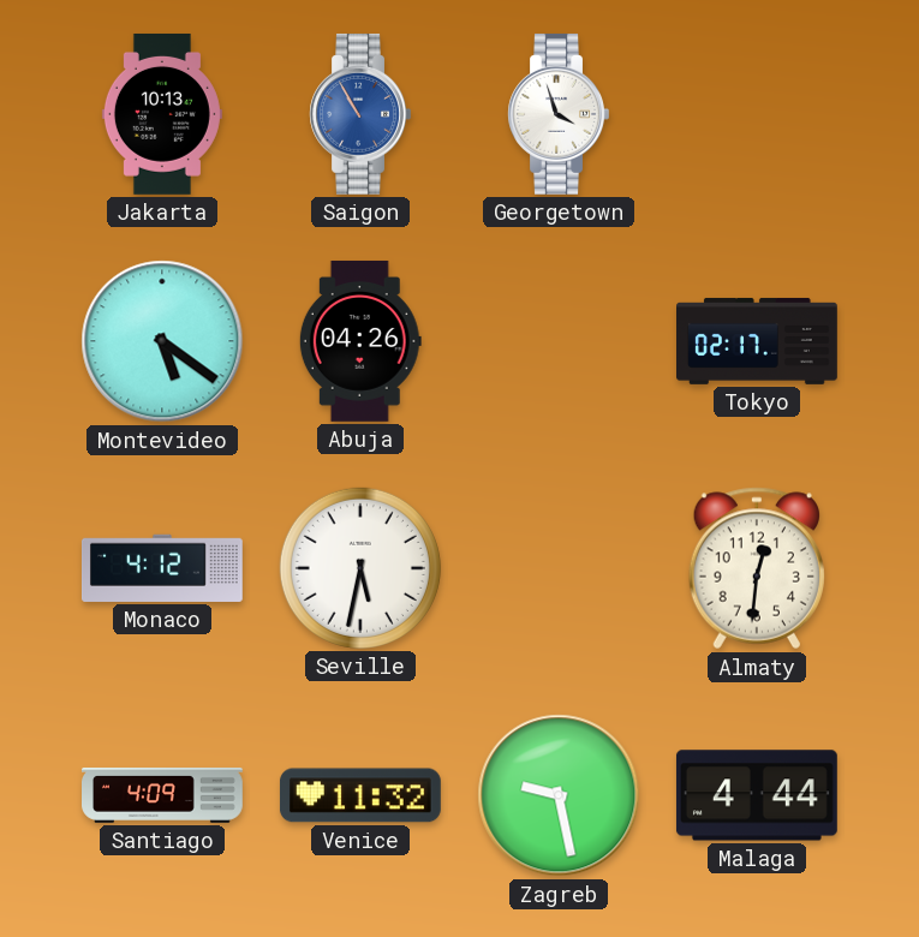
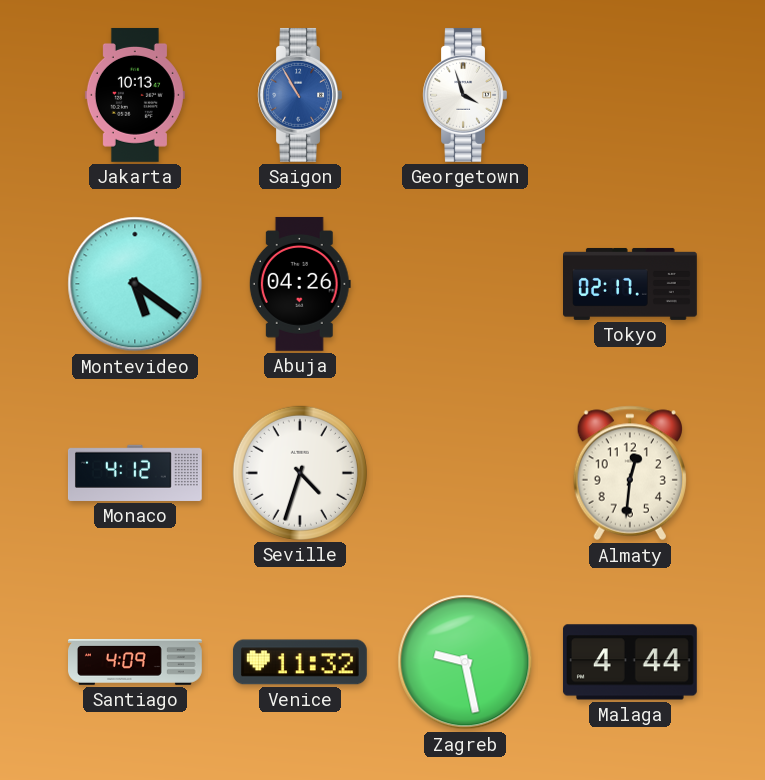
Seville: 5:32 -> 4:33 (300, 473)
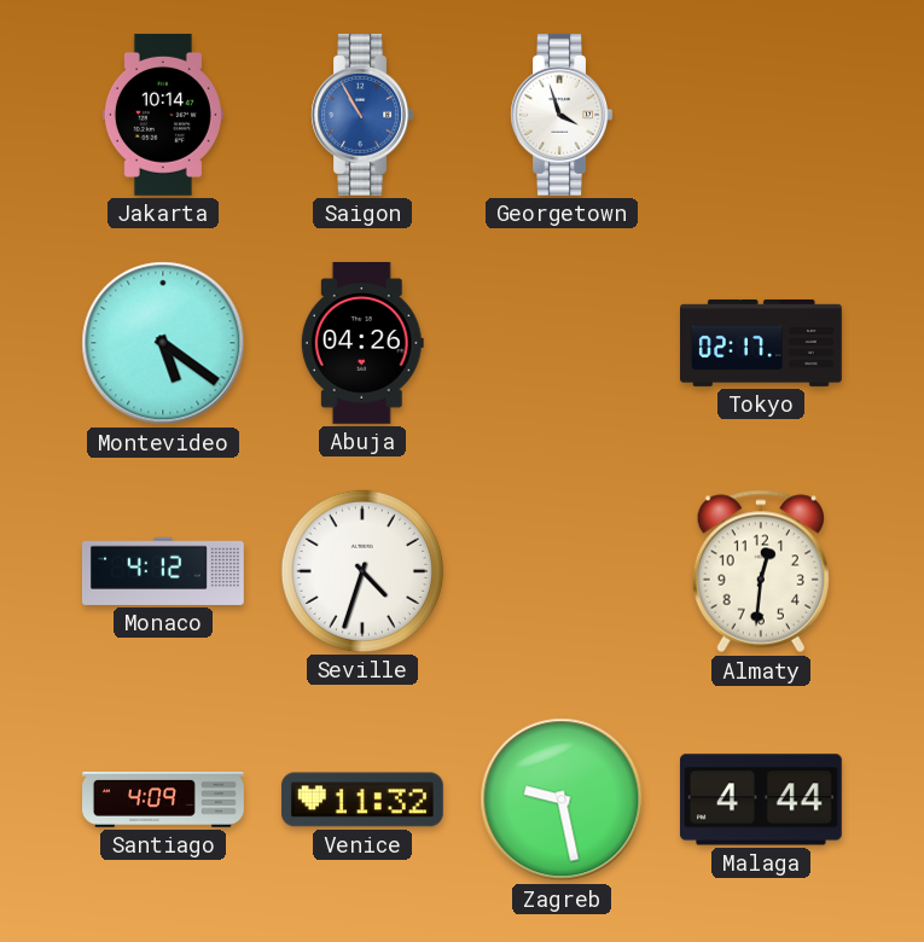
Jakarta: 10:13 -> 10:14 (163, 115)
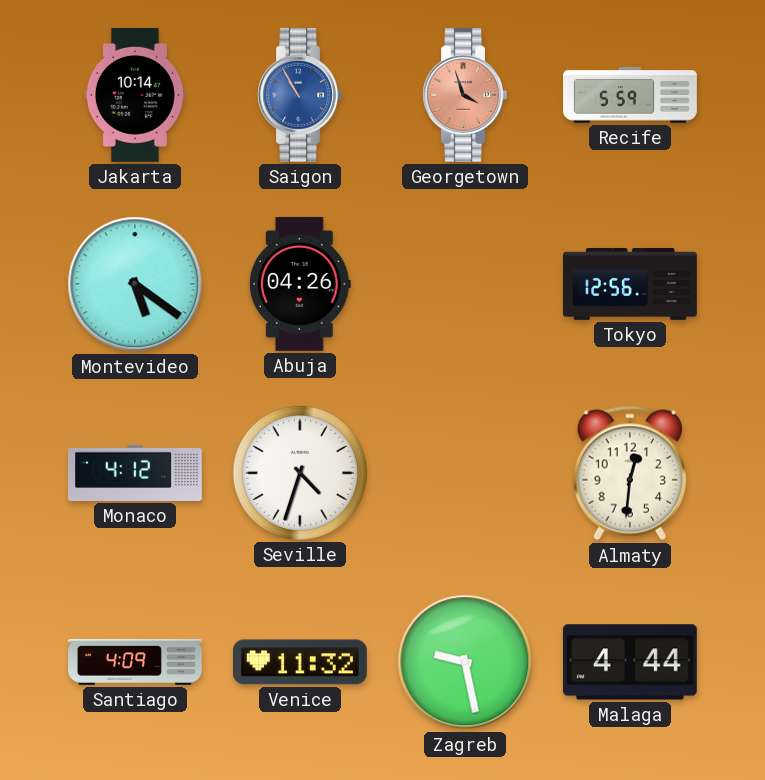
Georgetown dial: white -> salmon (465, 95)
Recife: none -> 5:59 (630, 95)
Tokyo: 02:17 -> 12:56 (631, 284)
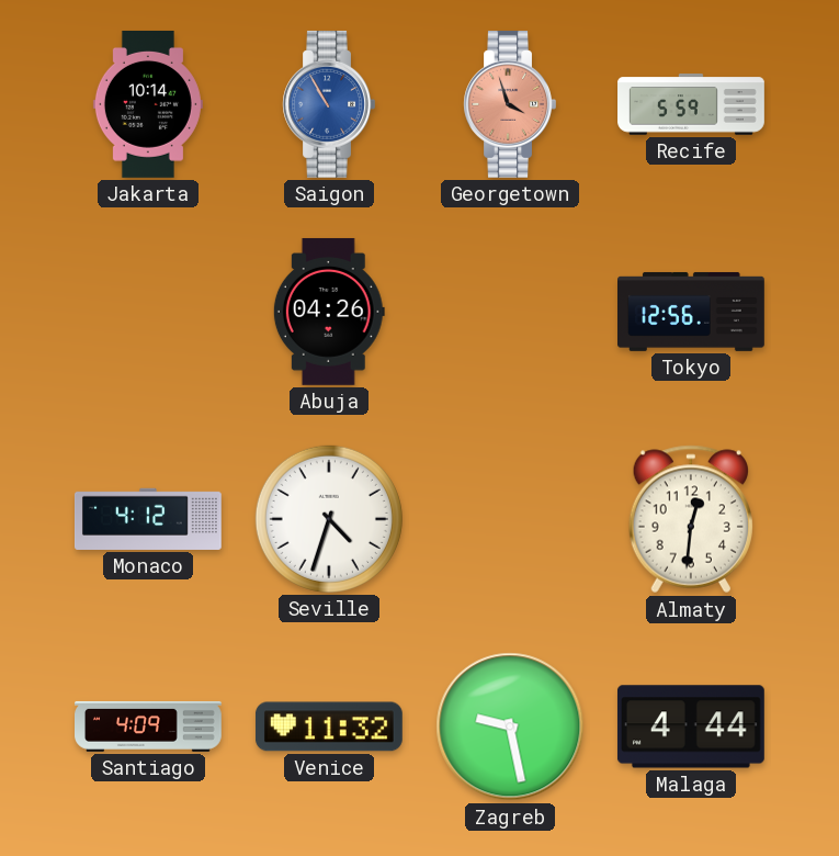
Montevideo: 5:21 -> none (135, 284)
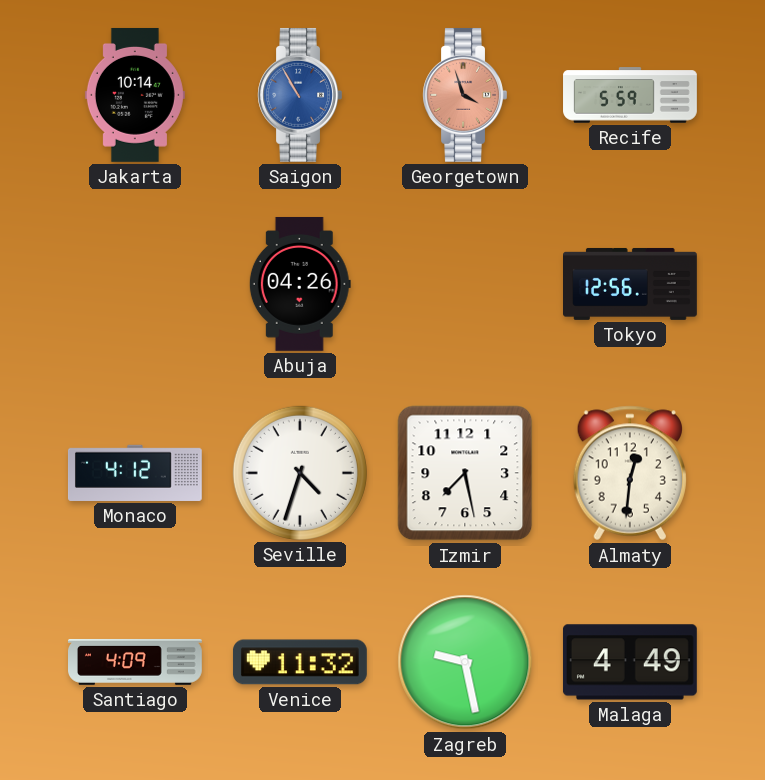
Izmir: none -> 7:28 (465, 473)
Malaga: 4:44 -> 4:49 (630, 662)
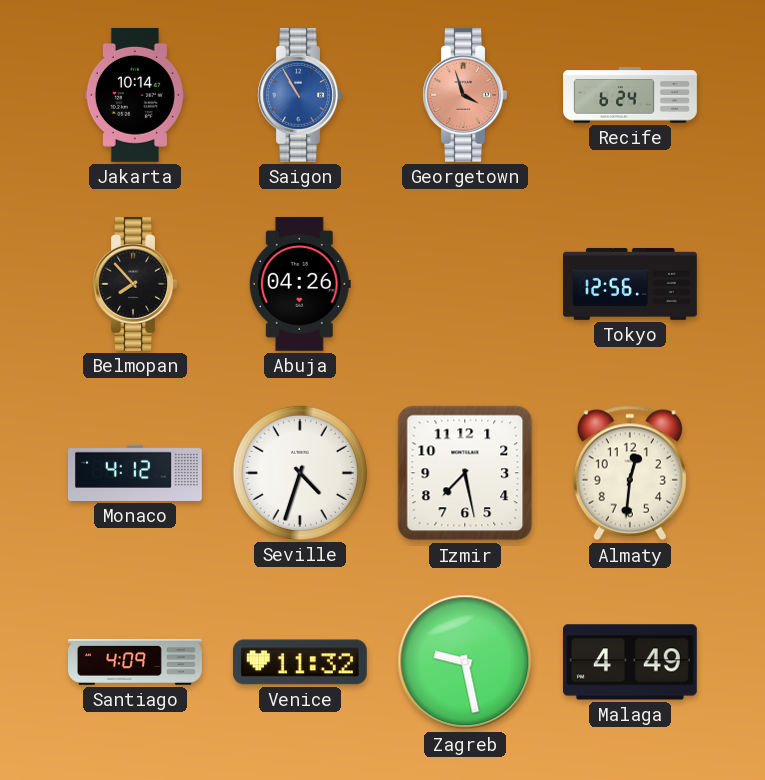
Recife: 5:59 -> 6:24 (630, 95)
Belmopan: none -> 7:53 (135, 284)
